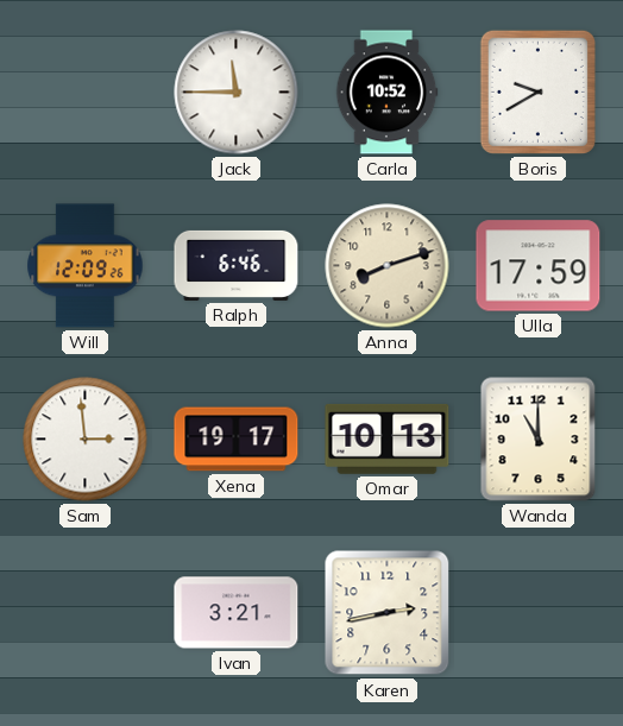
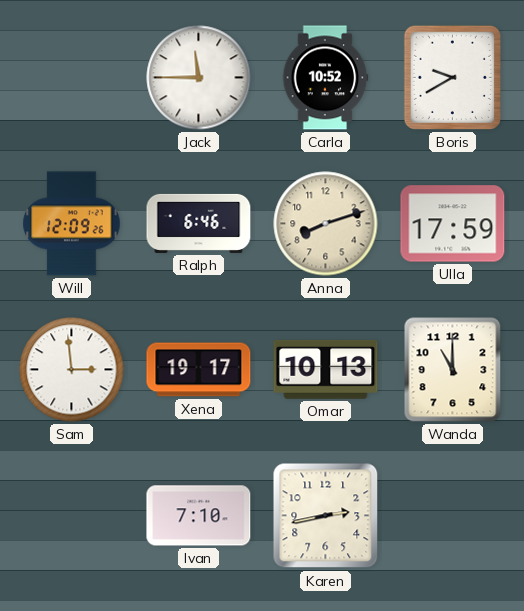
Ivan: 3:21 -> 7:10 (199, 516)
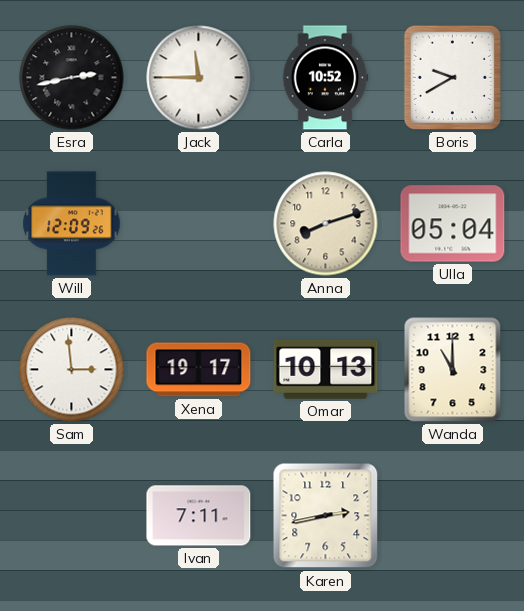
Esra: none -> 2:43 (72, 78)
Ralph: 6:46 -> none (199, 223)
Ulla: 17:59 -> 05:04 (453, 224)
Ivan: 7:10 -> 7:11 (199, 516)
